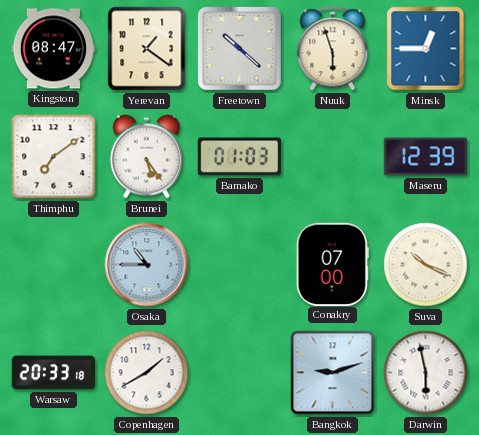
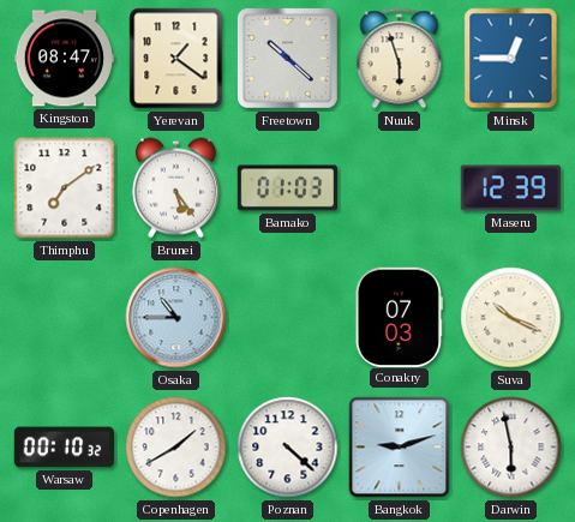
Conakry: 07:00 -> 07:03 (399, 317)
Warsaw: 20:33 -> 00:10 (65, 448)
Poznan: none -> 4:22 (288, 448)
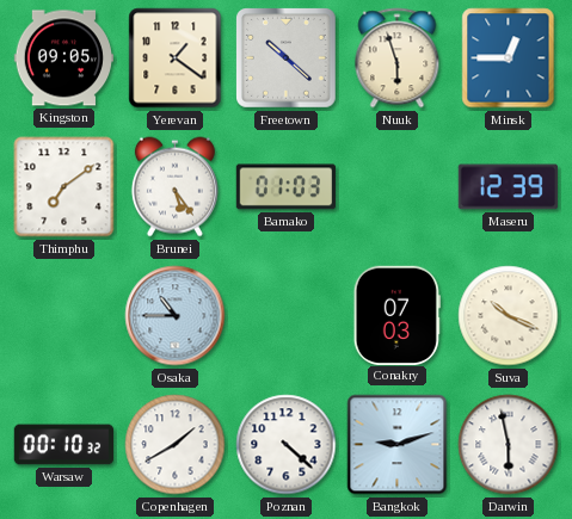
Kingston: 08:47 -> 09:05 (63, 58)
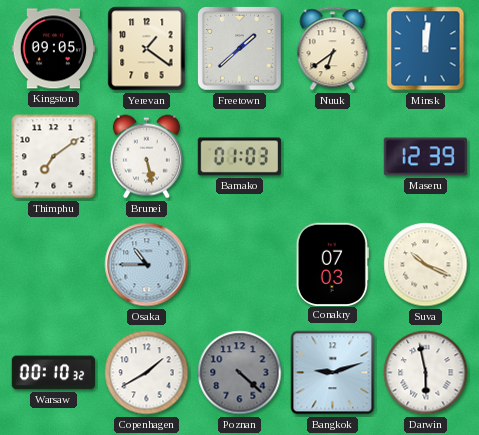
Freetown: 10:22 -> 1:38 (240, 49)
Nuuk: 5:57 -> 6:39 (333, 49)
Minsk: 12:45 -> 12:01 (426, 49)
Brunei: 5:24 -> 5:28 (146, 157)
Poznan dial: white -> grey (240, 373)
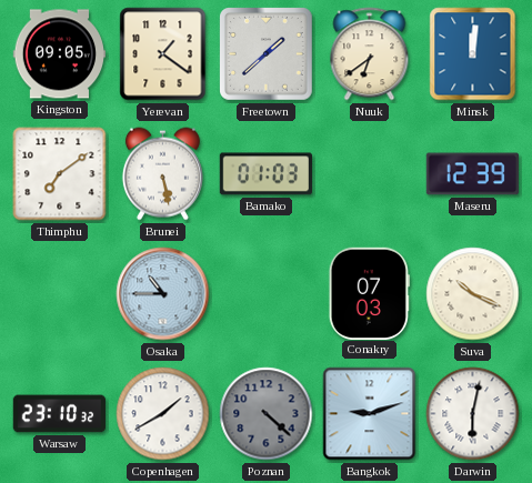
Warsaw: 00:10 -> 23:10 (60, 414)
Darwin: 5:58 -> 6:02 (473, 414)
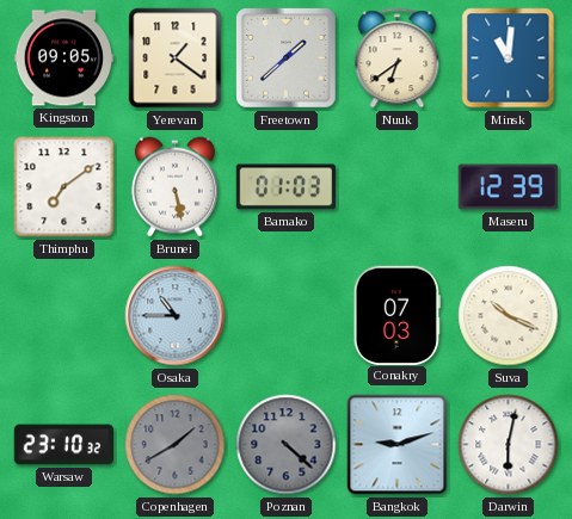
Minsk: 12:01 -> 11:01 (509, 58)
Copenhagen dial: white -> grey (176, 445)
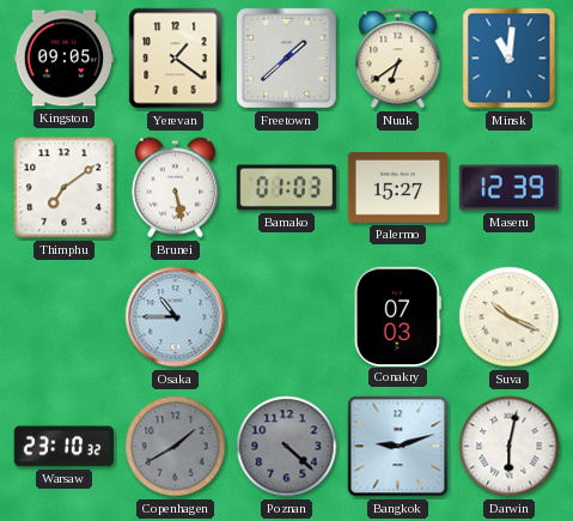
Palermo: none -> 15:27 (398, 187)
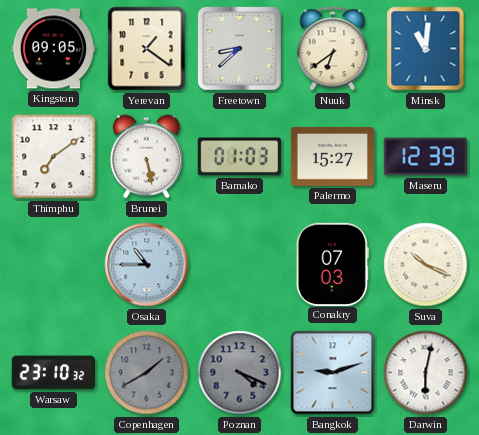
Freetown: 1:38 -> 8:38 (240, 49)
Poznan: 4:22 -> 4:19 (240, 373)
